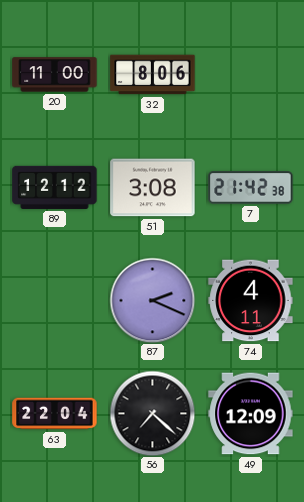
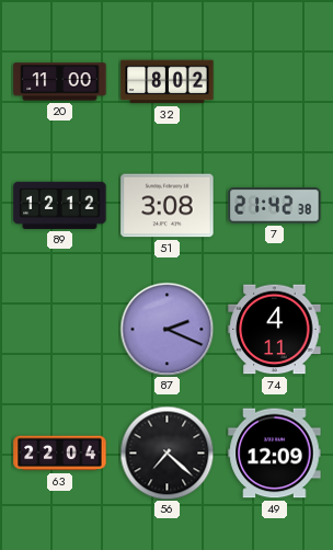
32: 8:06 -> 8:02 (168, 82)
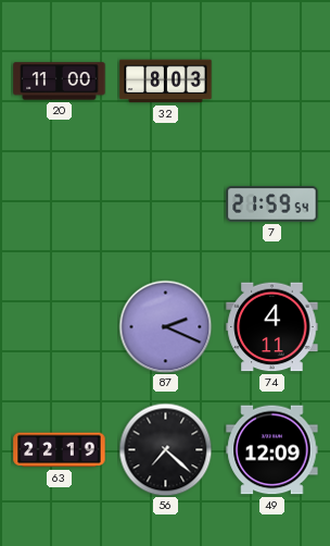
32: 8:02 -> 8:03 (166, 82)
89: 12:12 -> none (60, 205)
51: 3:08 -> none (168, 206)
7: 21:42 -> 21:59 (272, 204)
63: 22:04 -> 22:19 (60, 450)
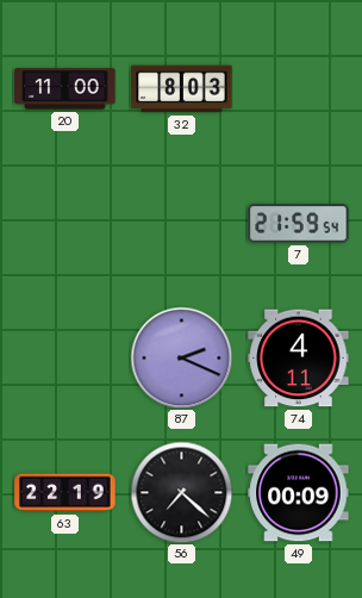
49: 12:09 -> 00:09 (299, 493)
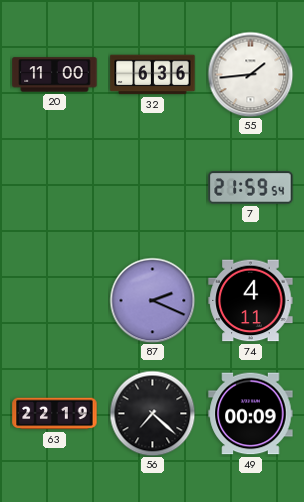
32: 8:03 -> 6:36 (153, 75)
55: none -> 1:44 (250, 74)
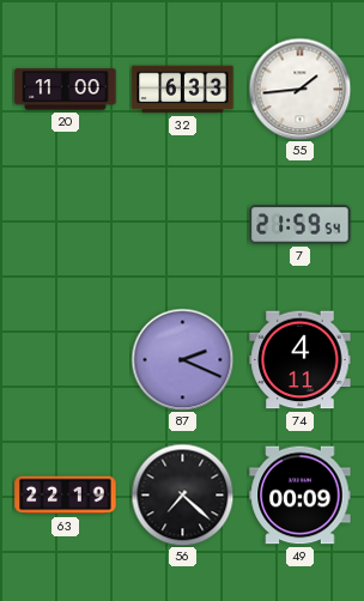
32: 6:36 -> 6:33 (183, 90)
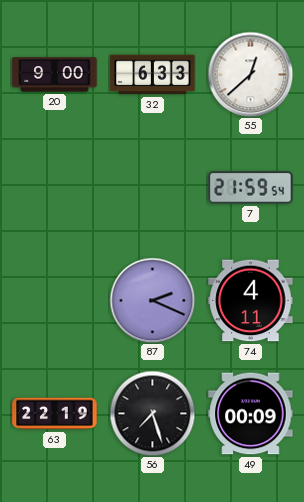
20: 11:00 -> 9:00 (55, 75)
55: 1:44 -> 12:38 (250, 74)
56: 7:22 -> 7:27 (152, 413)
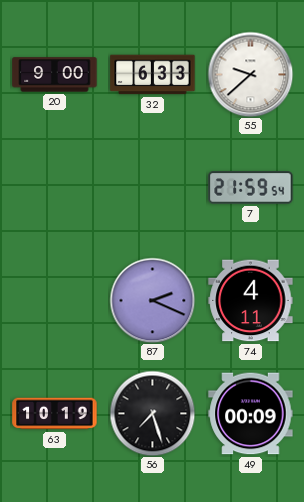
55: 12:38 -> 9:38 (250, 74)
63: 22:19 -> 10:19 (55, 414)
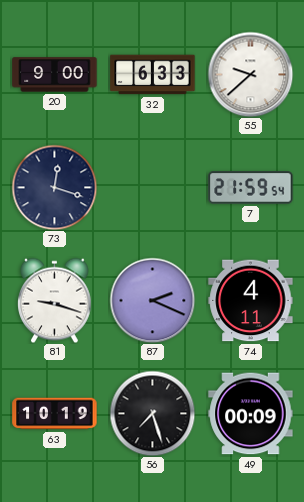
73: none -> 12:18 (54, 187)
81: none -> 9:18 (55, 300)
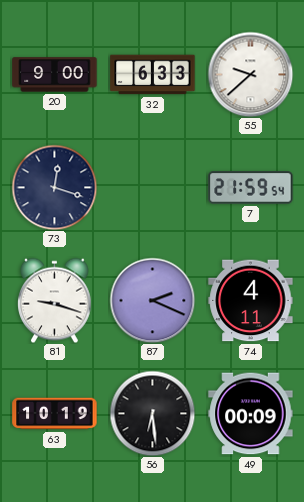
56: 7:27 -> 6:29 (152, 413)
